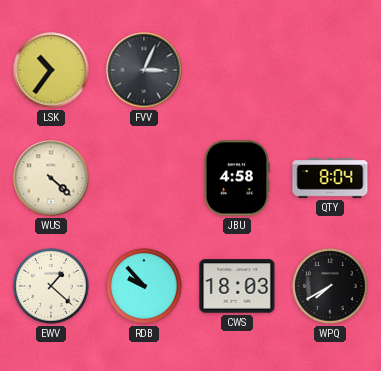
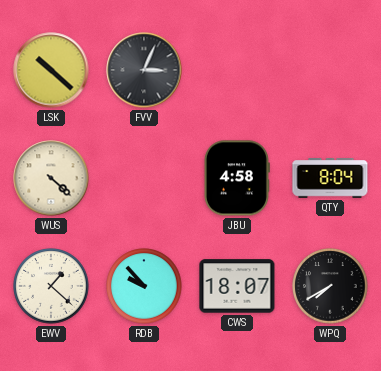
LSK: 10:36 -> 10:22 (51, 70)
CWS: 18:03 -> 18:07 (237, 286)
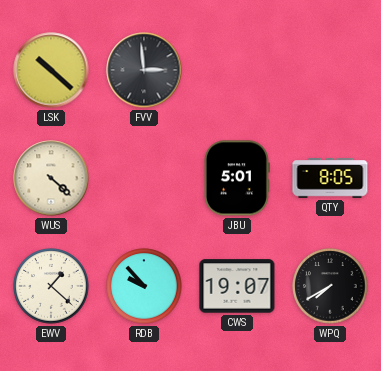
FVV: 3:04 -> 2:59 (144, 70)
JBU: 4:58 -> 5:01 (237, 178)
QTY: 8:04 -> 8:05 (330, 178)
CWS: 18:07 -> 19:07 (237, 286)
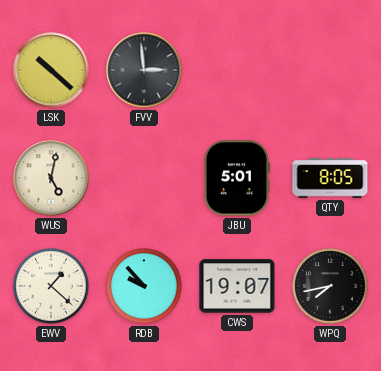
WUS: 4:22 -> 5:02 (51, 178)
WPQ: 7:40 -> 7:43 (330, 286)
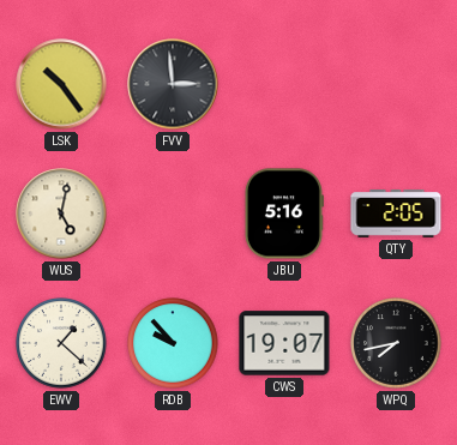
LSK: 10:22 -> 10:24 (61, 84)
JBU: 5:01 -> 5:16 (284, 214)
QTY: 8:05 -> 2:05 (396, 214)
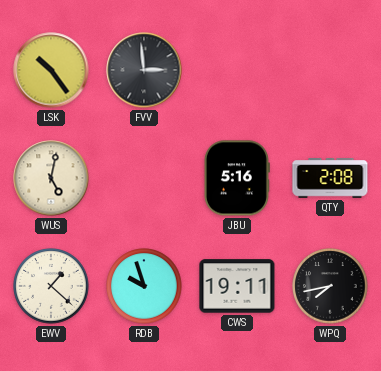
QTY: 2:05 -> 2:08 (330, 178)
RDB: 9:53 -> 9:57 (144, 286)
CWS: 19:07 -> 19:11 (237, 286)
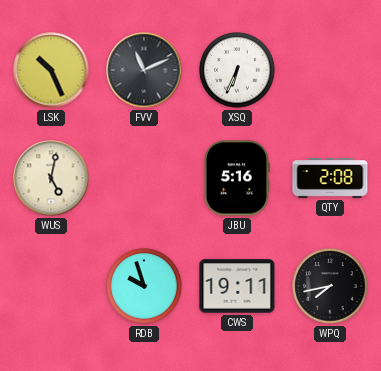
LSK: 10:24 -> 10:26 (51, 70)
FVV: 2:59 -> 11:11 (144, 70)
XSQ: none -> 6:34 (237, 70)
EWV: 1:22 -> none (51, 286)
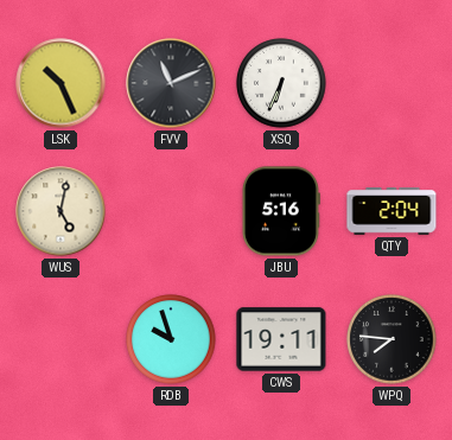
QTY: 2:08 -> 2:04 (391, 211)
WPQ: 7:43 -> 7:46 (391, 339)
